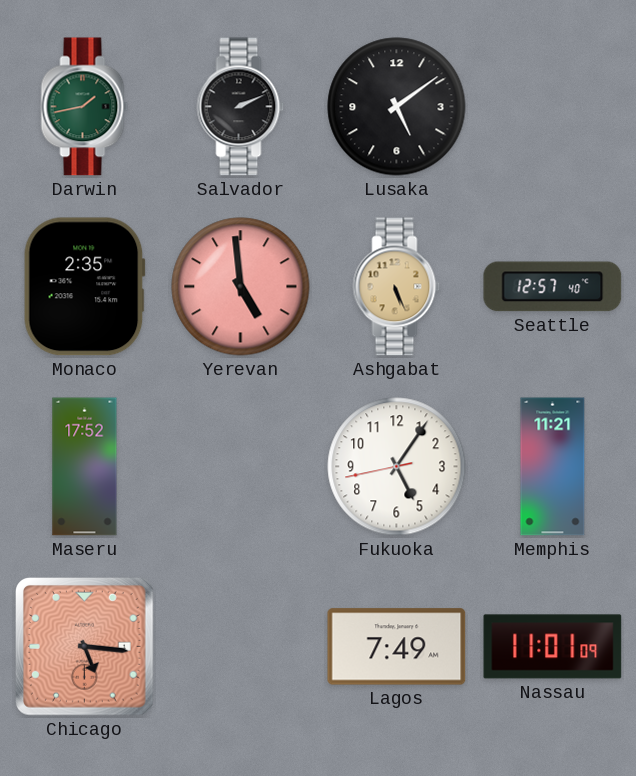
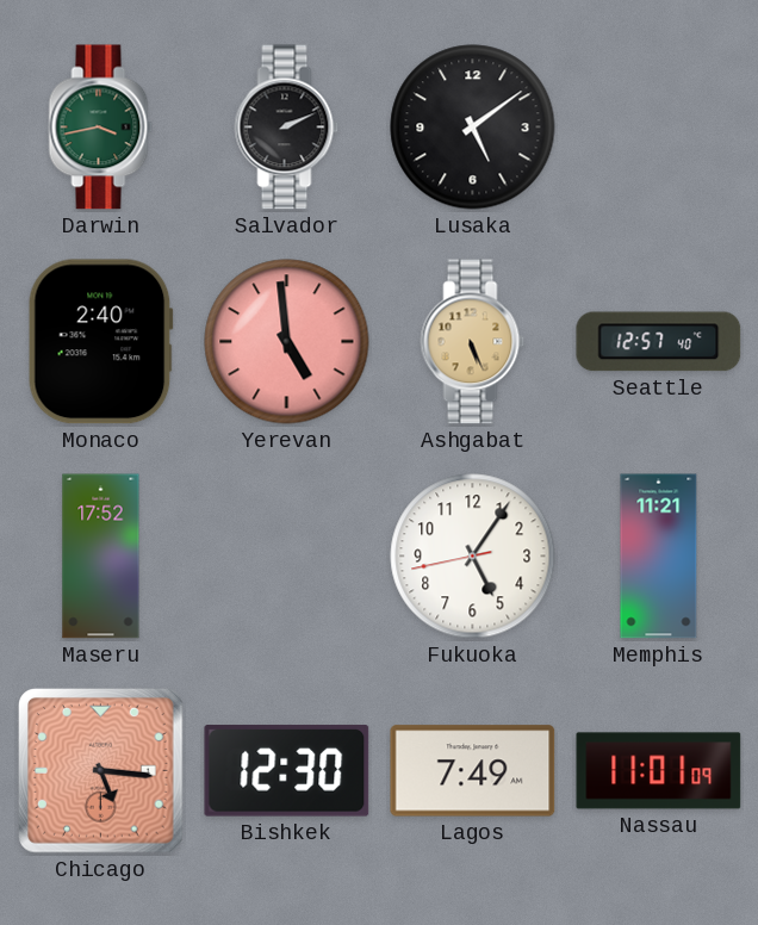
Darwin: 1:43 -> 3:43 (101, 128)
Monaco: 2:35 -> 2:40 (100, 342)
Bishkek: none -> 12:30 (287, 771)
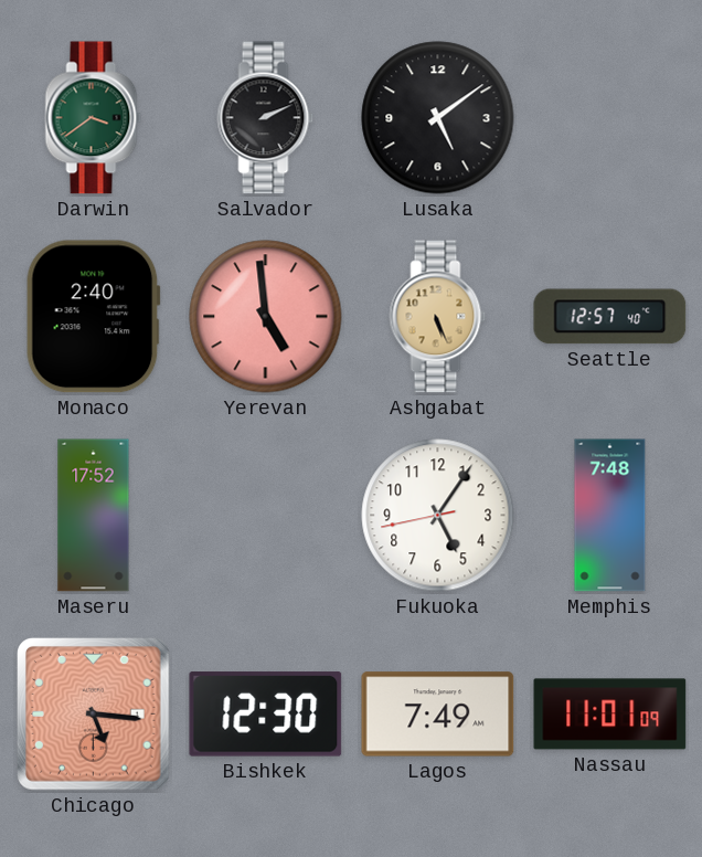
Darwin: 3:43 -> 3:39 (94, 118)
Memphis: 11:21 -> 7:48 (610, 516)
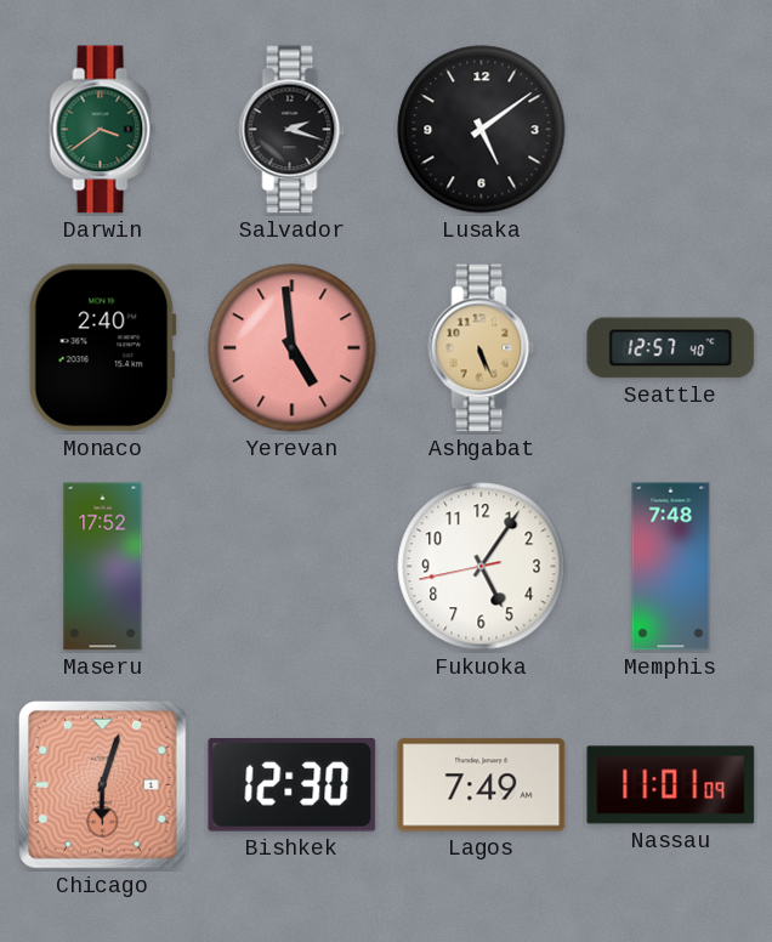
Salvador: 2:11 -> 2:18 (293, 130)
Chicago: 5:16 -> 6:03 (103, 785)
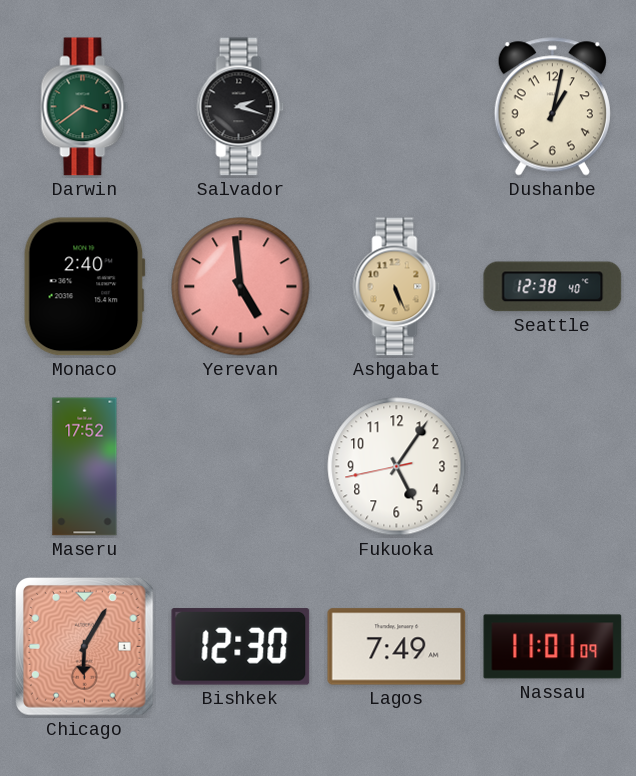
Lusaka: 5:09 -> none (482, 130)
Dushanbe: none -> 1:02 (552, 107)
Seattle: 12:57 -> 12:38 (553, 287)
Memphis: 7:48 -> none (671, 567)
Chicago: 6:03 -> 6:05 (85, 647)
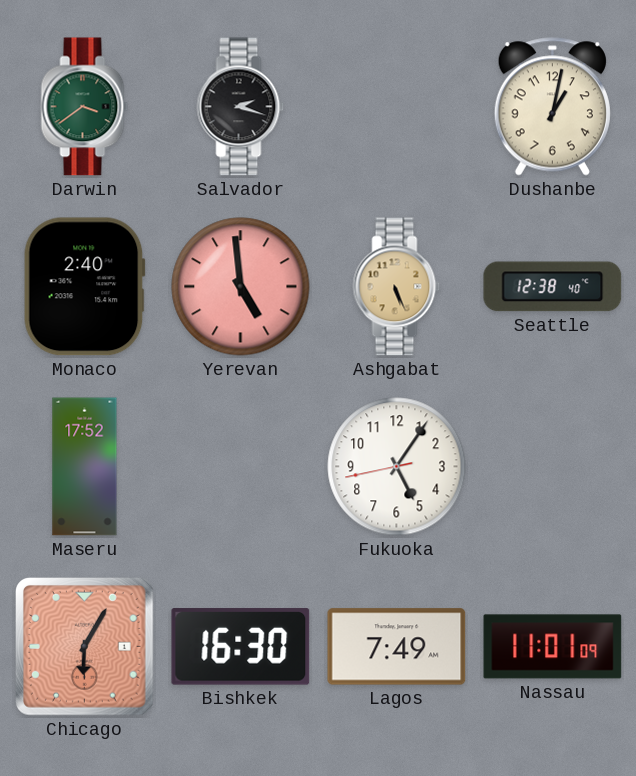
Bishkek: 12:30 -> 16:30 (241, 647)
